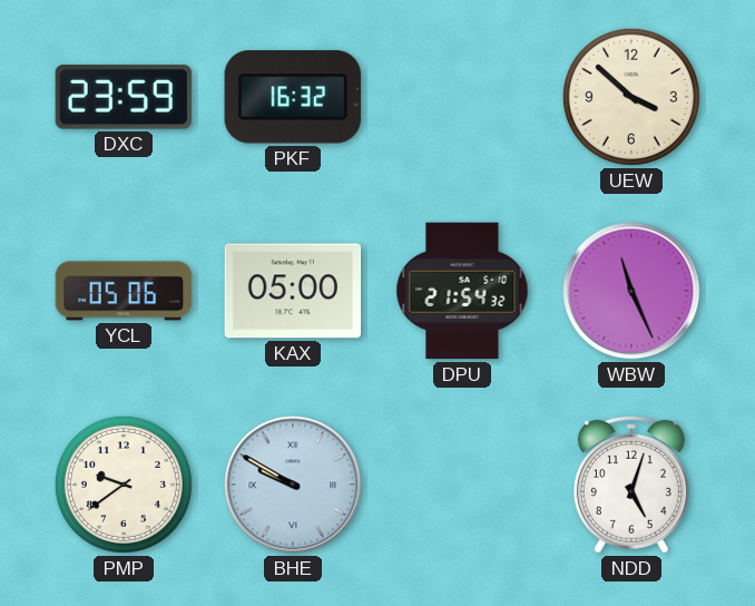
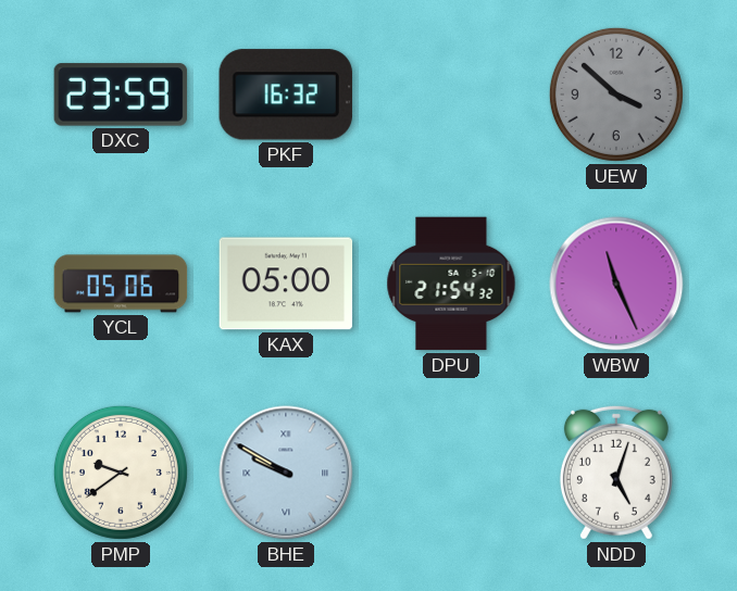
UEW dial: cream -> grey (616, 95)
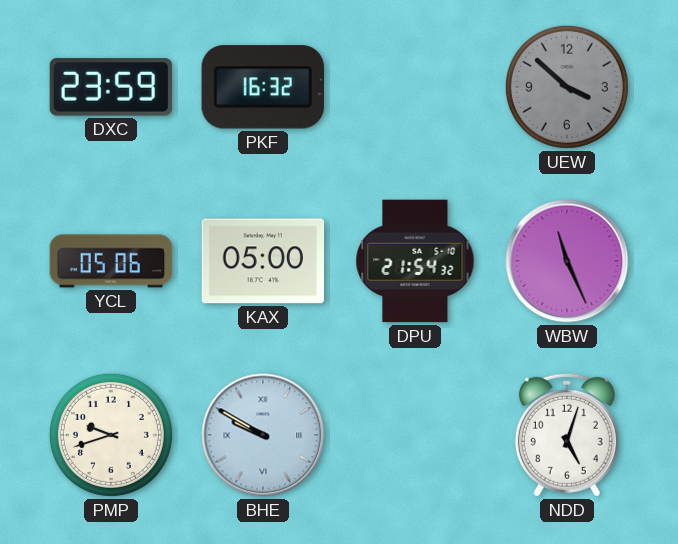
PMP: 9:39 -> 9:42 (111, 435)
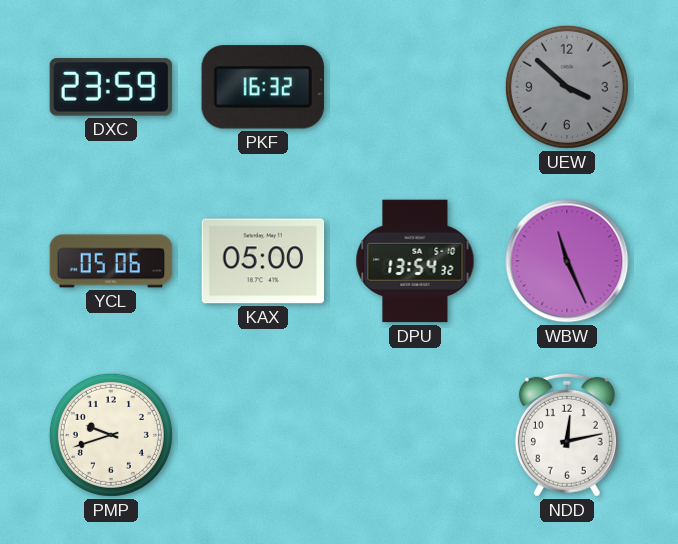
DPU: 21:54 -> 13:54 (415, 261)
BHE: 9:50 -> none (263, 435)
NDD: 5:03 -> 12:13 (567, 435)
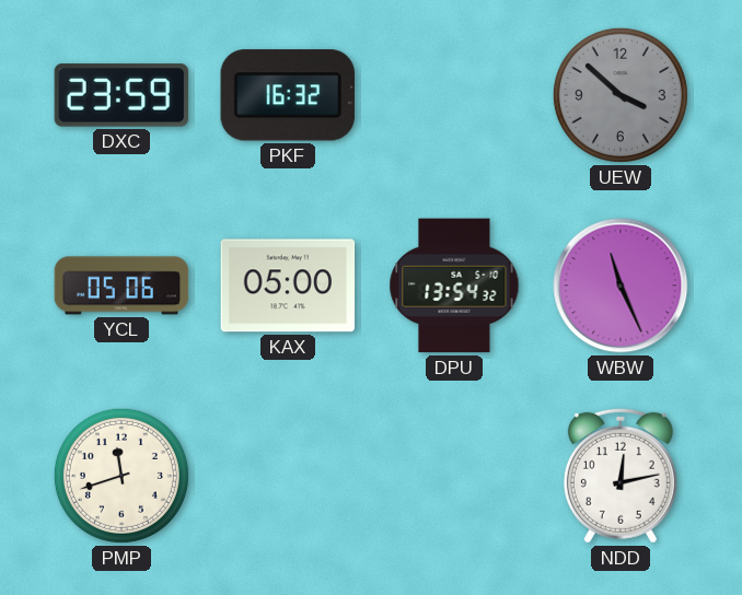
PMP: 9:42 -> 11:42 (121, 476)
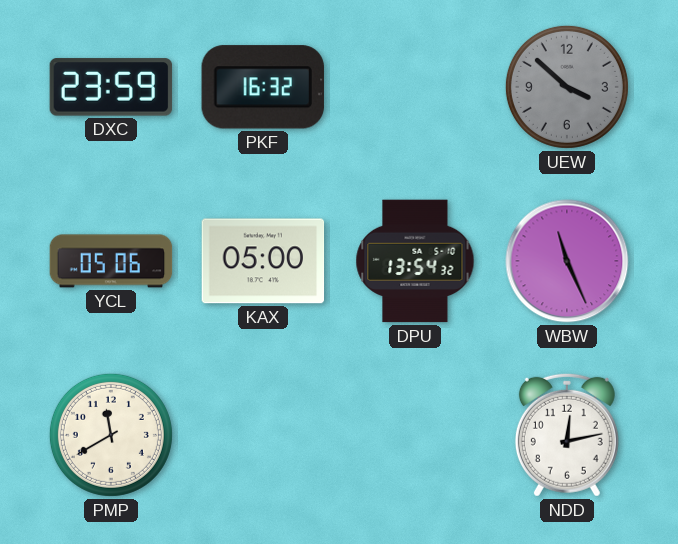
PMP: 11:42 -> 11:40 (111, 435)
